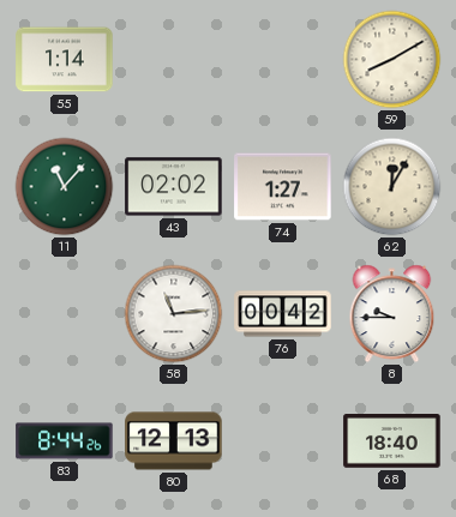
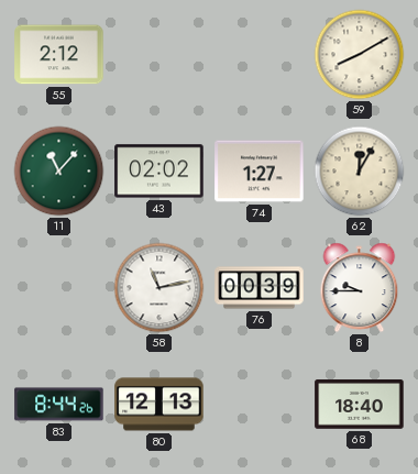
55: 1:14 -> 2:12 (59, 55)
58: 11:14 -> 11:13 (159, 288)
76: 00:42 -> 00:39 (260, 288)
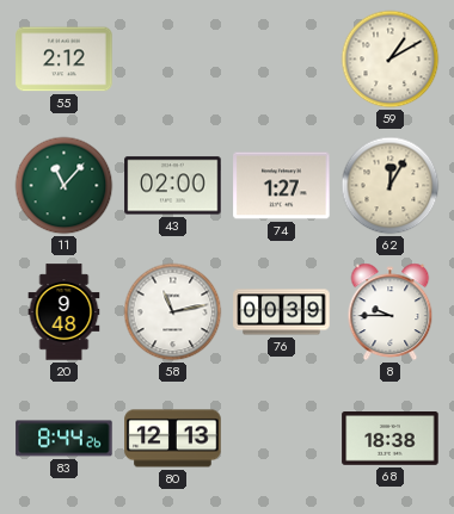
59: 8:10 -> 1:10 (391, 60)
43: 02:02 -> 02:00 (173, 186)
20: none -> 9:48 (65, 312)
68: 18:40 -> 18:38 (391, 439)
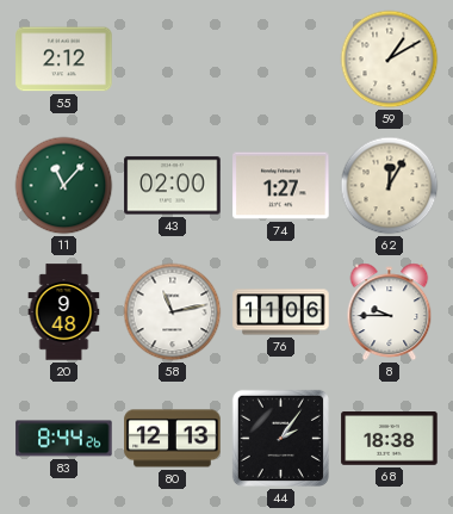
76: 00:39 -> 11:06 (281, 312)
44: none -> 2:06 (280, 438)
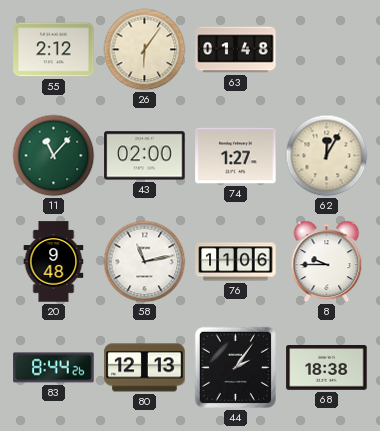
26: none -> 6:06 (145, 50)
63: none -> 01:48 (236, 50)
59: 1:10 -> none (390, 60)
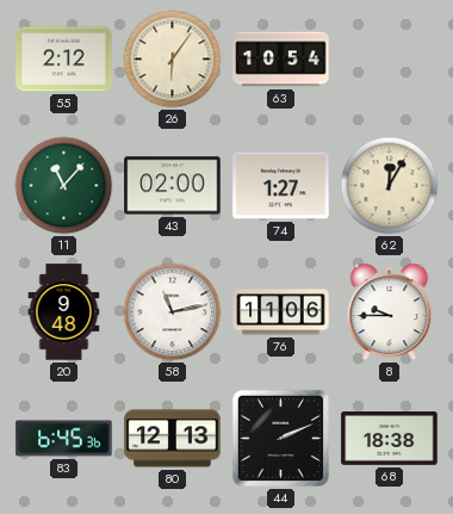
63: 01:48 -> 10:54 (281, 60)
83: 8:44 -> 6:45 (64, 439)
44: 2:06 -> 2:11 (280, 438)
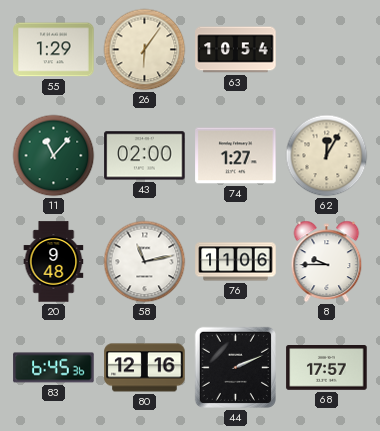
55: 2:12 -> 1:29 (54, 50)
80: 12:13 -> 12:16 (145, 368)
68: 18:38 -> 17:57 (327, 368)
